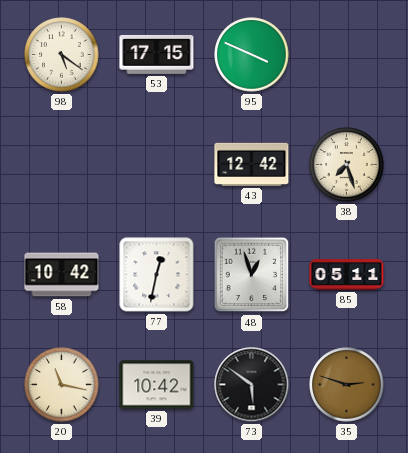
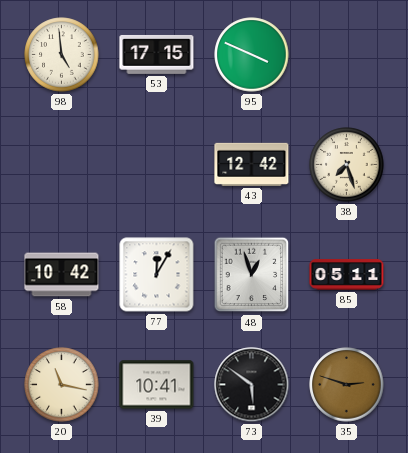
98: 5:21 -> 4:59 (62, 55)
77: 12:32 -> 12:05 (157, 275)
39: 10:42 -> 10:41 (157, 385)
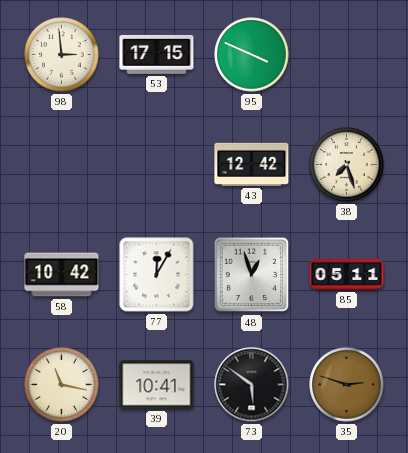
98: 4:59 -> 2:59 (62, 55)
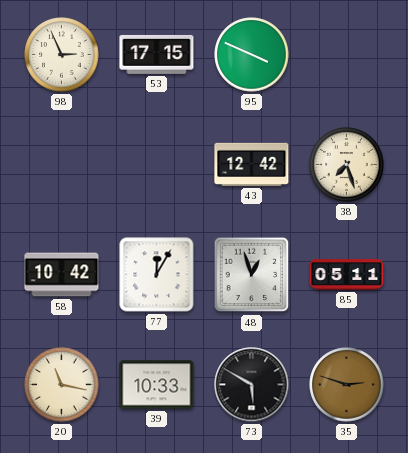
98: 2:59 -> 2:56 (62, 55)
39: 10:41 -> 10:33 (157, 385)
73: 5:51 -> 5:50 (252, 385)
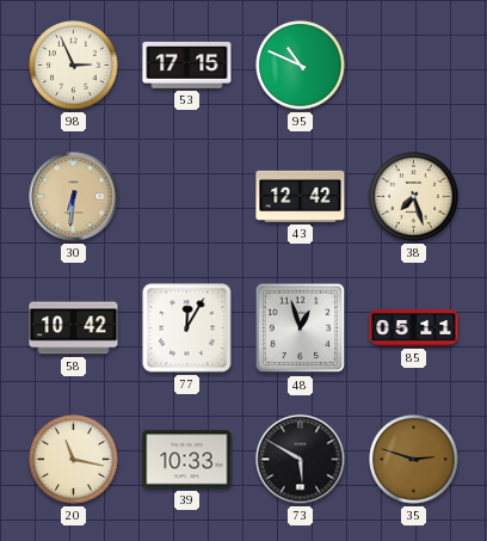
95: 3:49 -> 10:49 (301, 66)
30: none -> 6:31 (74, 197)
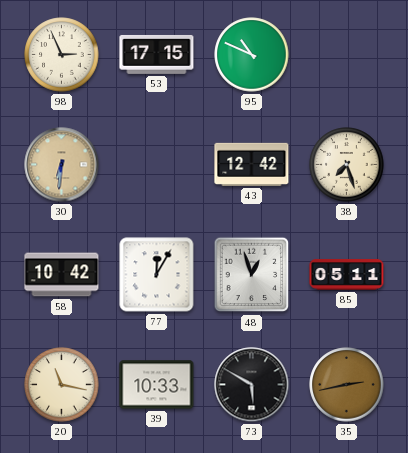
35: 2:48 -> 2:43 (347, 385)
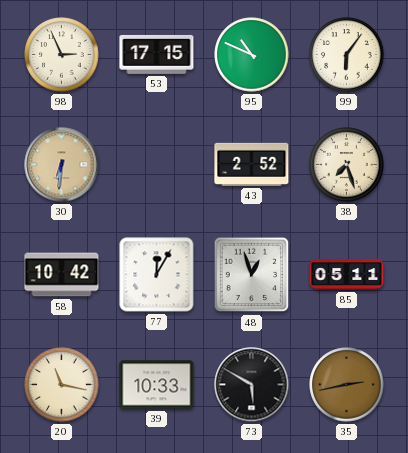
99: none -> 6:06 (347, 55)
43: 12:42 -> 2:52 (252, 164)
